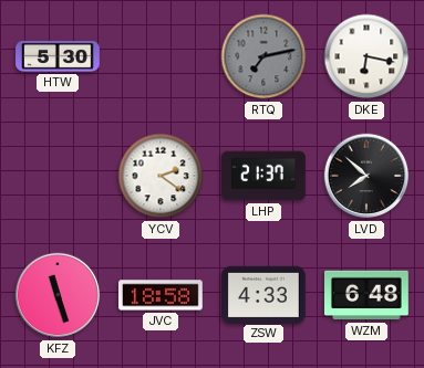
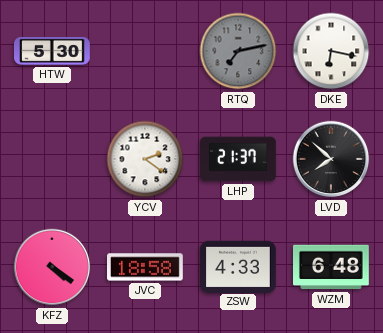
KFZ: 11:27 -> 4:21 (52, 267)
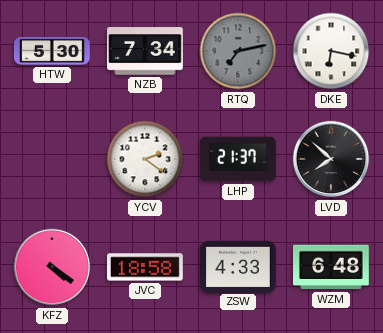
NZB: none -> 7:34 (146, 51)
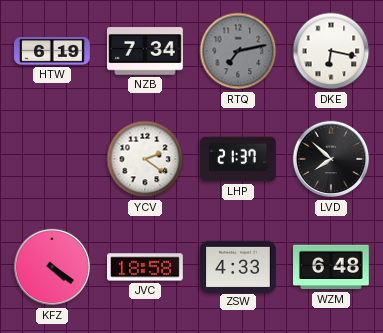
HTW: 5:30 -> 6:19 (53, 51)
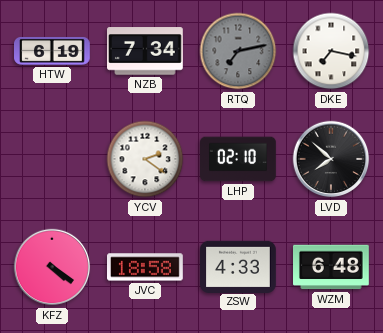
DKE: 6:17 -> 7:17 (331, 51)
LHP: 21:37 -> 02:10 (239, 159)
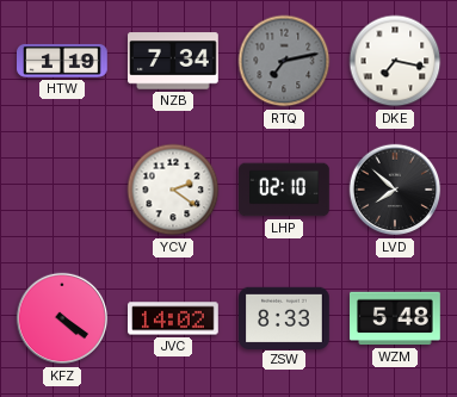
HTW: 6:19 -> 1:19 (63, 61)
JVC: 18:58 -> 14:02 (174, 318)
ZSW: 4:33 -> 8:33 (285, 317)
WZM: 6:48 -> 5:48 (396, 318)
